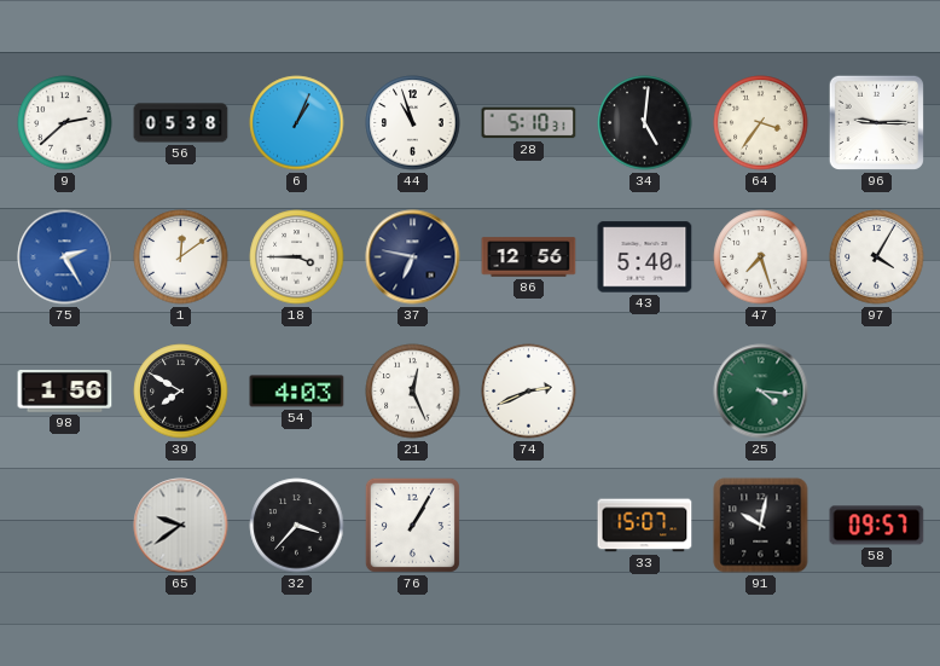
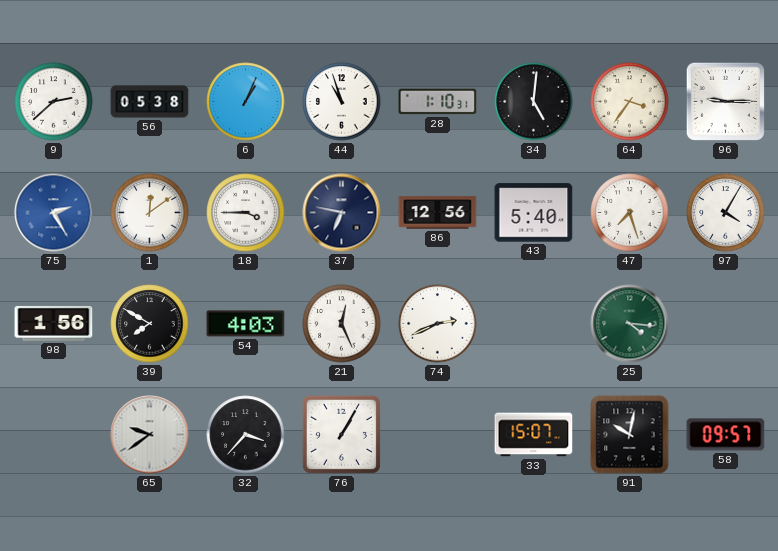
28: 5:10 -> 1:10 (438, 102)
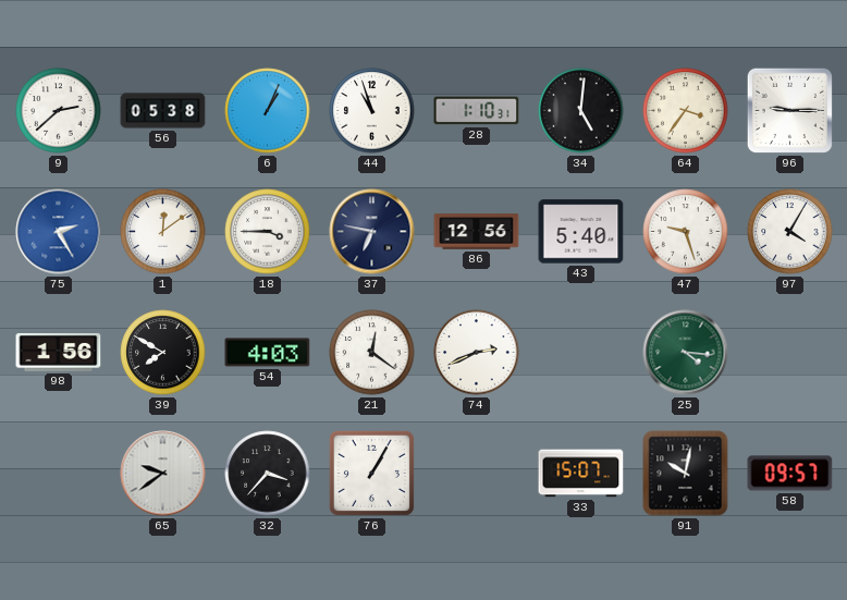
47: 7:27 -> 9:27 (686, 232)
21: 12:26 -> 12:21 (372, 353)
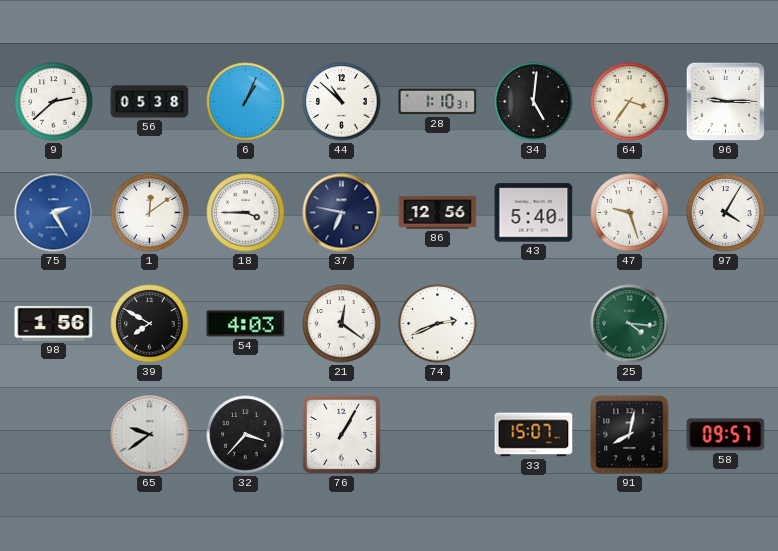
44: 10:57 -> 10:52 (342, 102)
91: 10:02 -> 8:02 (630, 435)
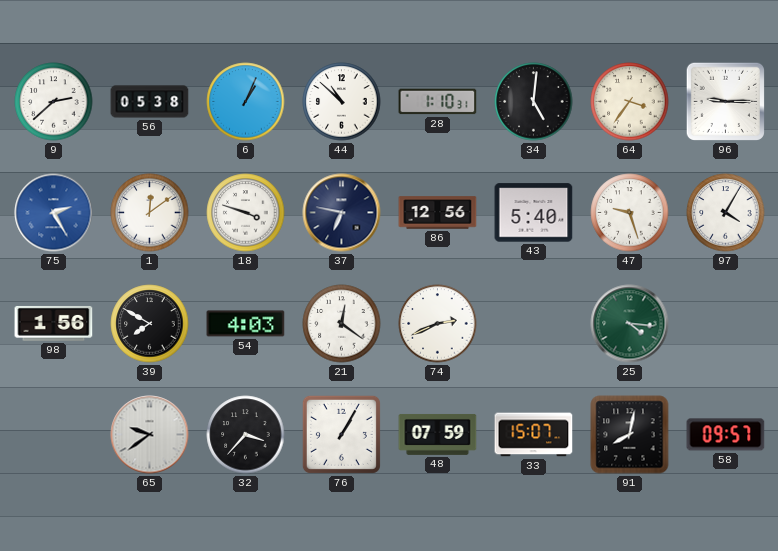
18: 3:45 -> 3:48 (246, 213)
48: none -> 07:59 (438, 434)
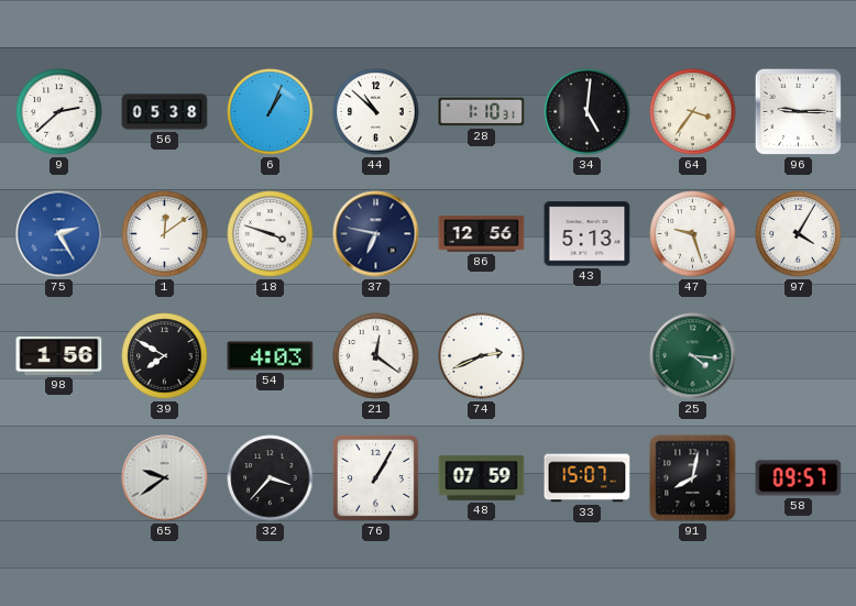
43: 5:40 -> 5:13 (588, 234)
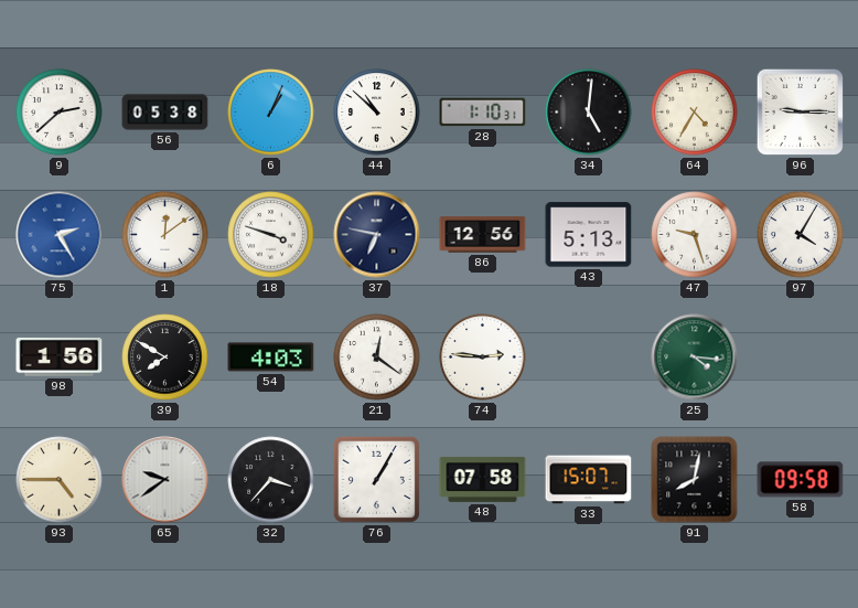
64: 3:36 -> 4:35 (695, 113)
74: 2:41 -> 2:46 (483, 358)
93: none -> 4:45 (60, 480)
48: 07:59 -> 07:58 (483, 479)
58: 09:57 -> 09:58 (801, 480)
